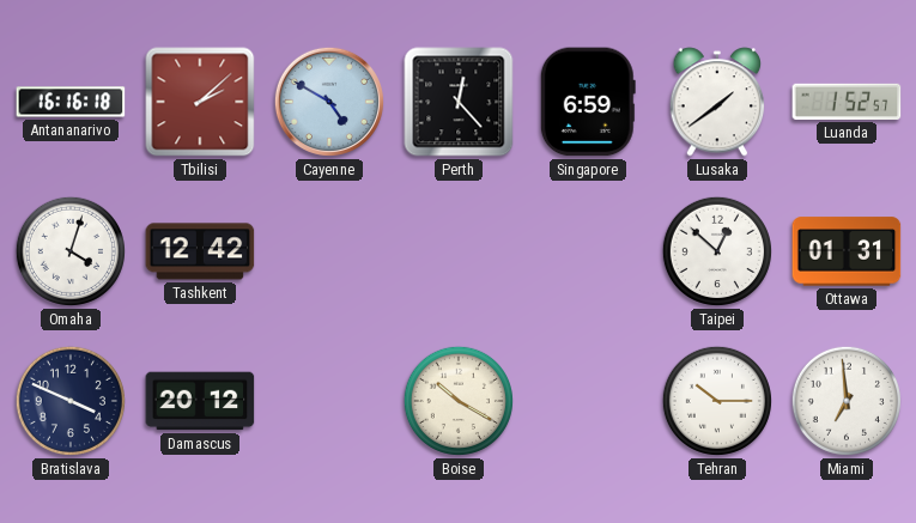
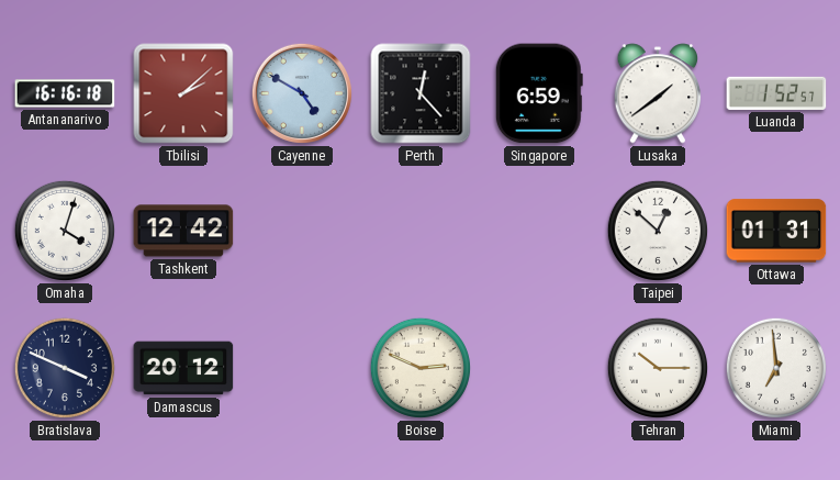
Boise: 10:20 -> 2:49 (421, 368)
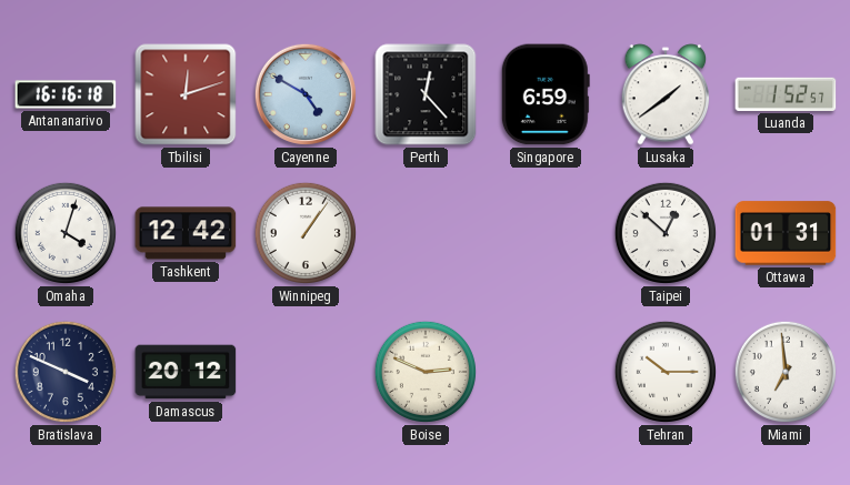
Tbilisi: 2:08 -> 12:12 (186, 94)
Winnipeg: none -> 1:06 (306, 233)
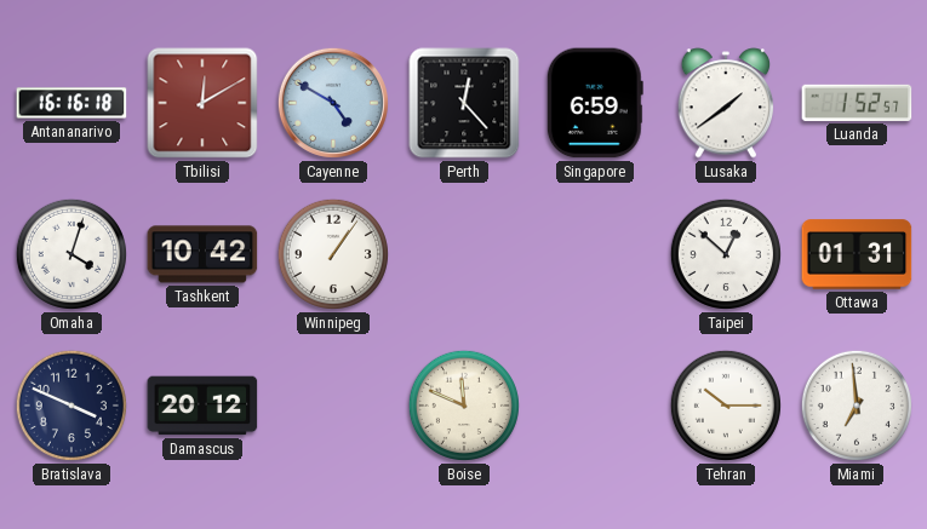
Tbilisi: 12:12 -> 12:10 (202, 103)
Tashkent: 12:42 -> 10:42 (202, 254)
Boise: 2:49 -> 11:49 (464, 406)
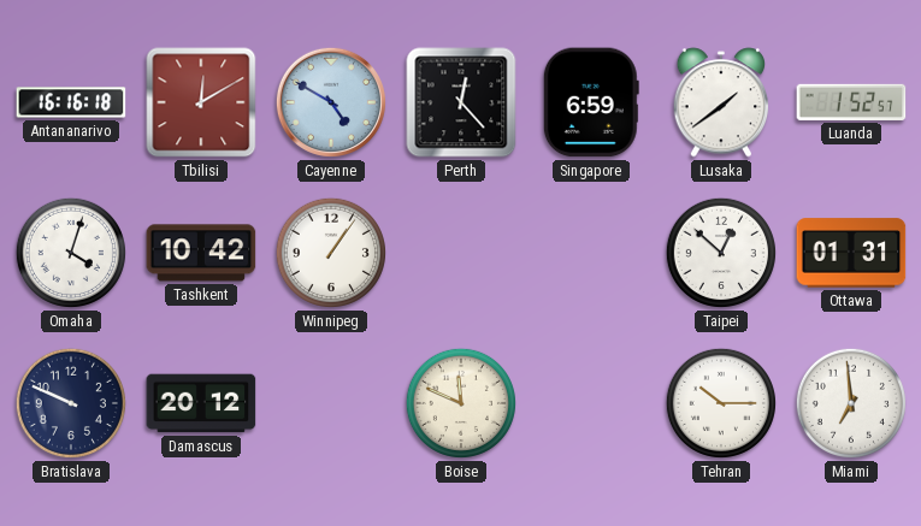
Bratislava: 3:49 -> 9:49 (71, 403)
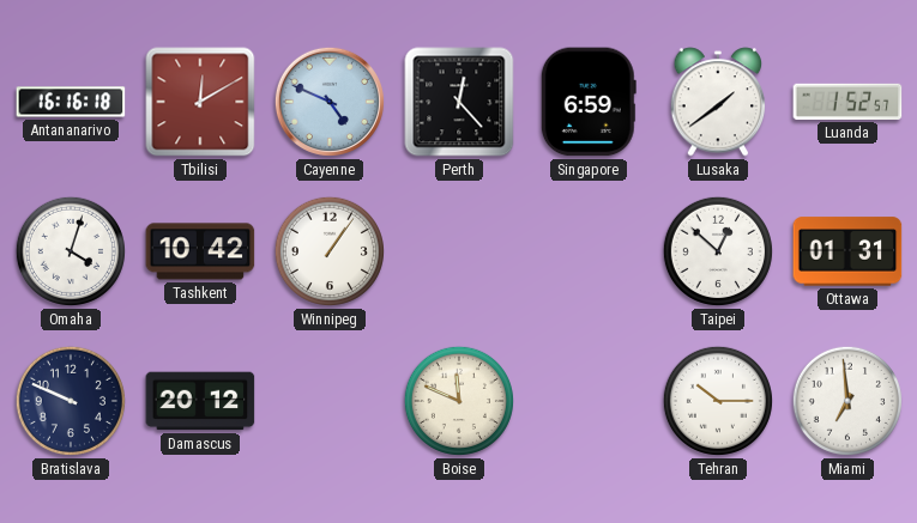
Cayenne: 4:50 -> 4:49 (330, 102)
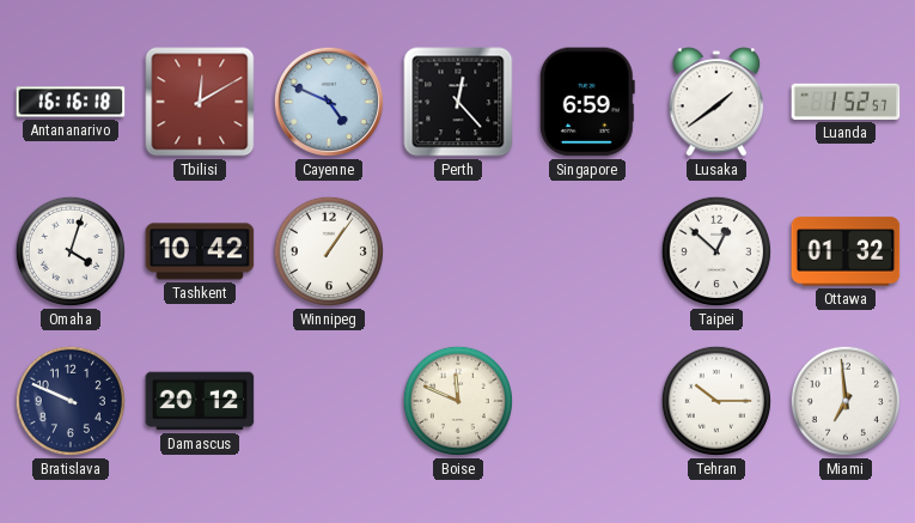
Ottawa: 01:31 -> 01:32 (846, 251)
